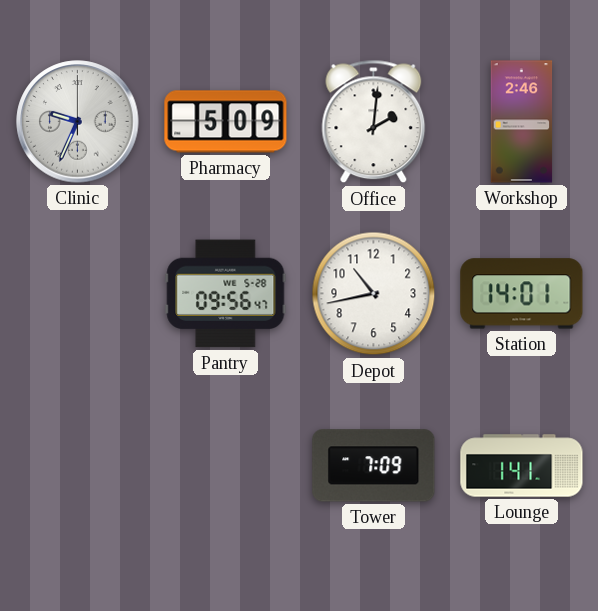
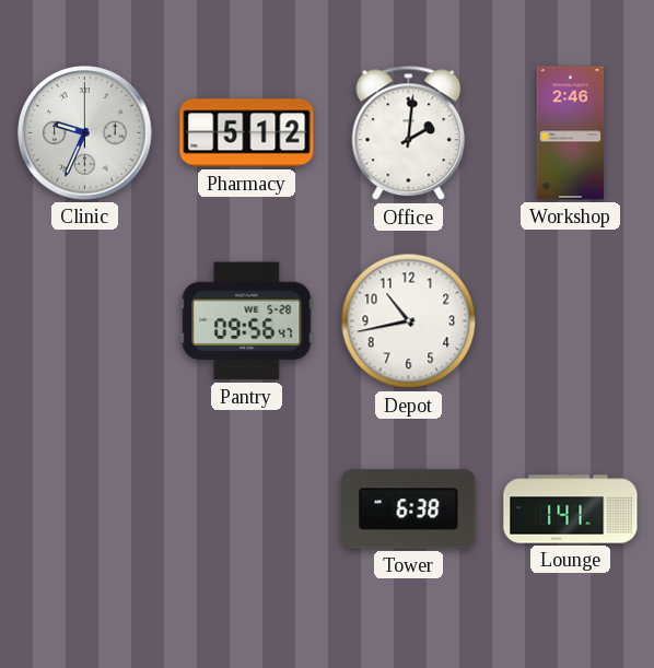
Pharmacy: 5:09 -> 5:12 (247, 133)
Station: 14:01 -> none (522, 294)
Tower: 7:09 -> 6:38 (409, 509)
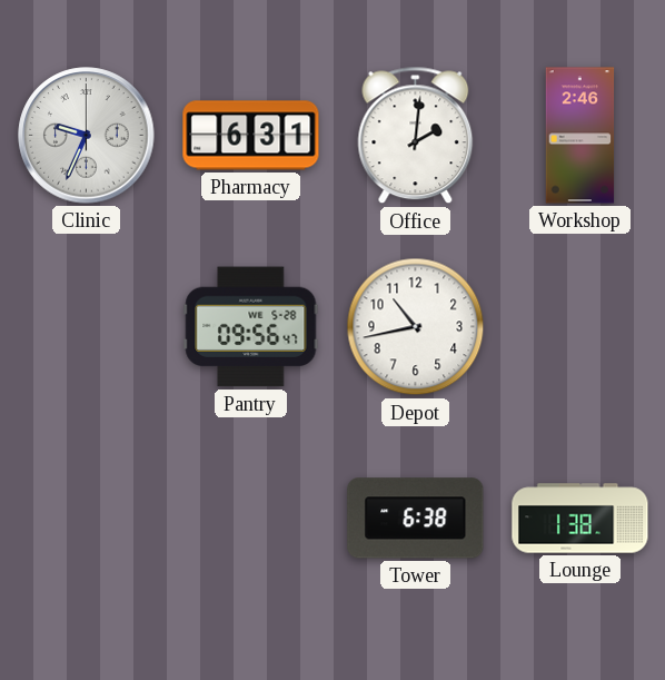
Pharmacy: 5:12 -> 6:31 (251, 136)
Lounge: 1:41 -> 1:38 (580, 519)
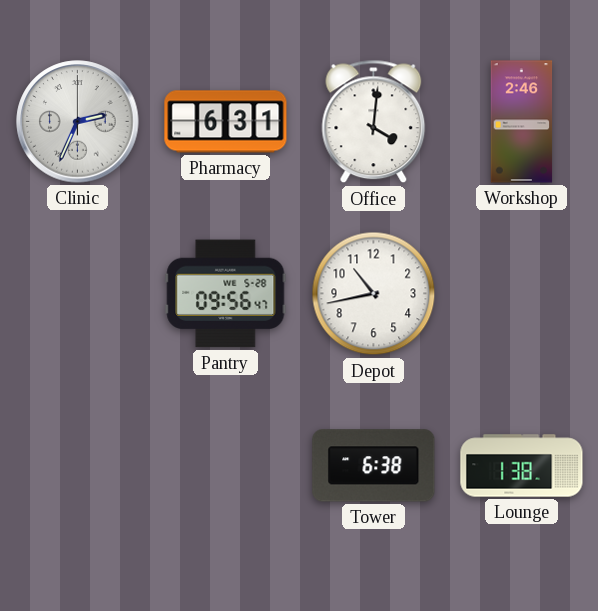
Clinic: 9:34 -> 2:34 (78, 122)
Office: 2:01 -> 4:01 (374, 122)
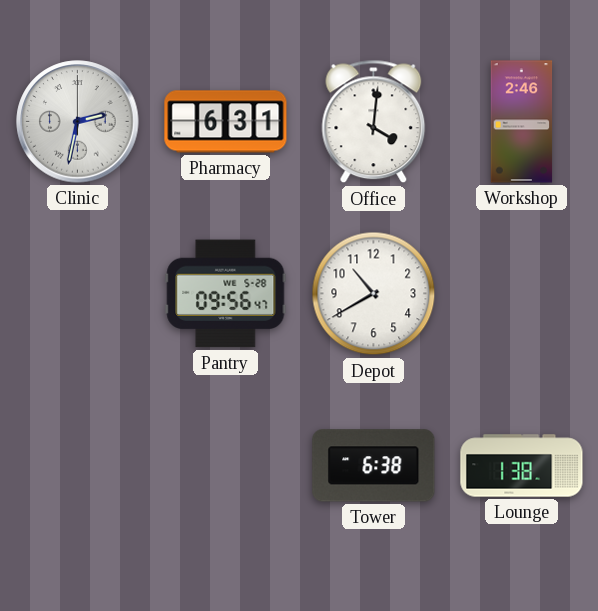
Clinic: 2:34 -> 2:32 (78, 122)
Depot: 10:43 -> 10:40 (374, 294)
